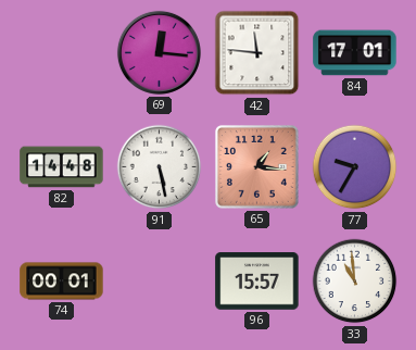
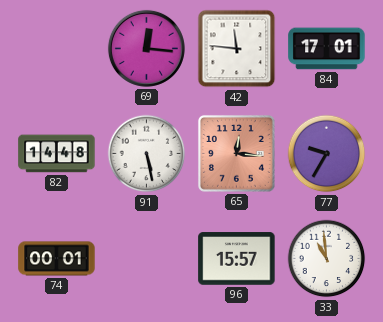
65: 1:16 -> 12:16 (236, 153)
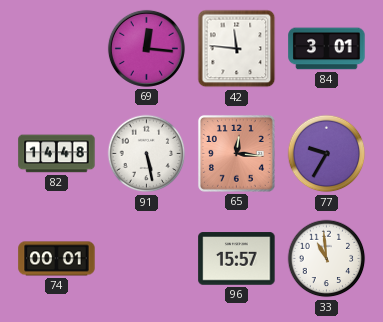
84: 17:01 -> 3:01 (327, 49)
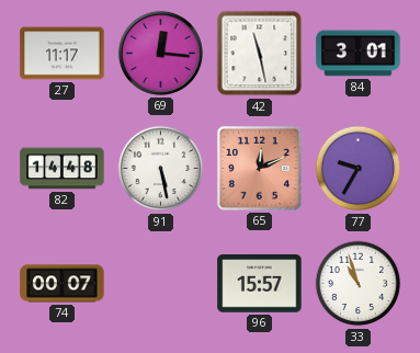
27: none -> 11:17 (63, 54)
42: 11:46 -> 11:28 (260, 54)
65: 12:16 -> 12:11 (259, 168)
74: 00:01 -> 00:07 (63, 284)
33: 10:59 -> 10:57 (359, 284)
